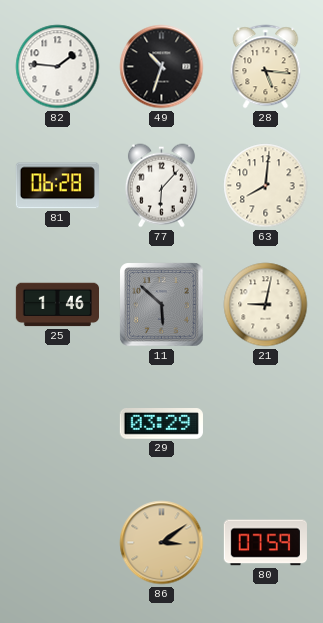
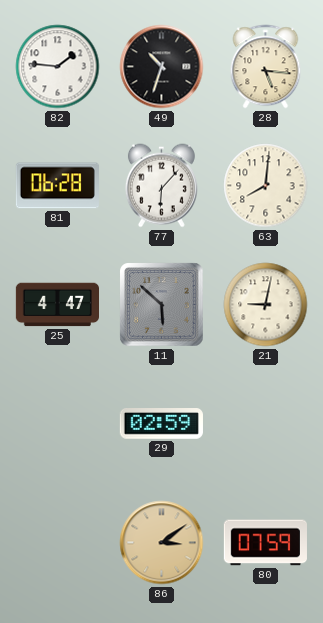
25: 1:46 -> 4:47 (57, 305)
29: 03:29 -> 02:59 (161, 424)
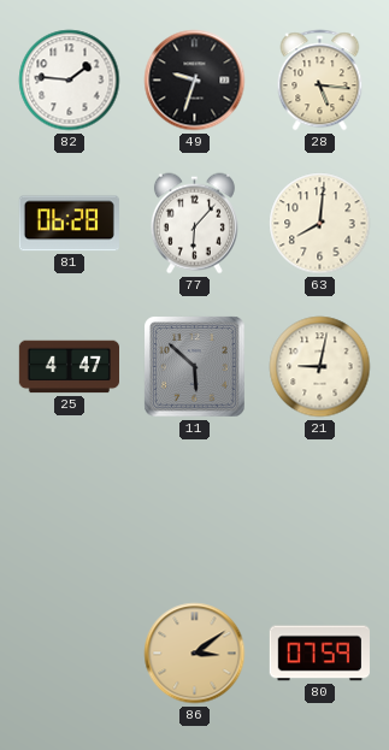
49: 10:33 -> 9:33 (195, 81)
29: 02:59 -> none (161, 424)
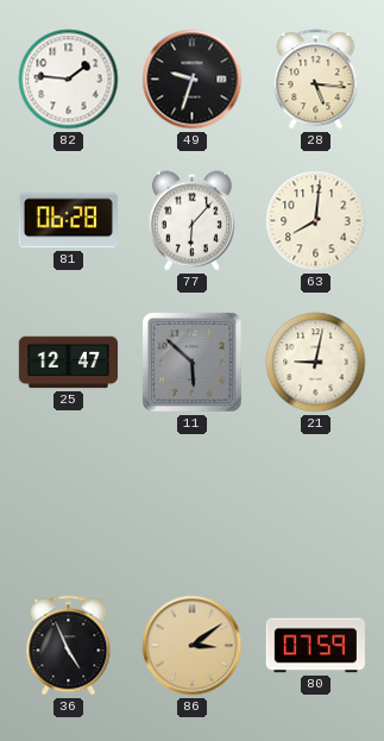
25: 4:47 -> 12:47 (68, 363)
36: none -> 4:56 (69, 646)
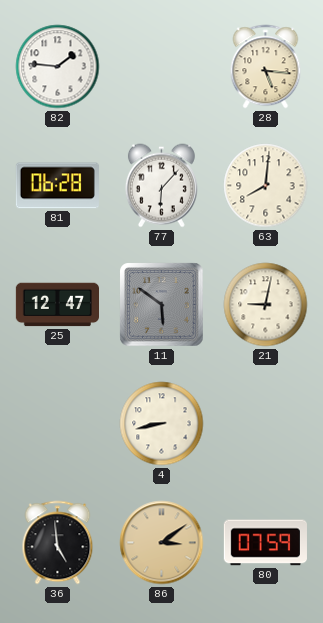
49: 9:33 -> none (193, 80)
11: 5:52 -> 5:51 (162, 305)
4: none -> 8:43 (162, 424)
36: 4:56 -> 4:59 (58, 543)
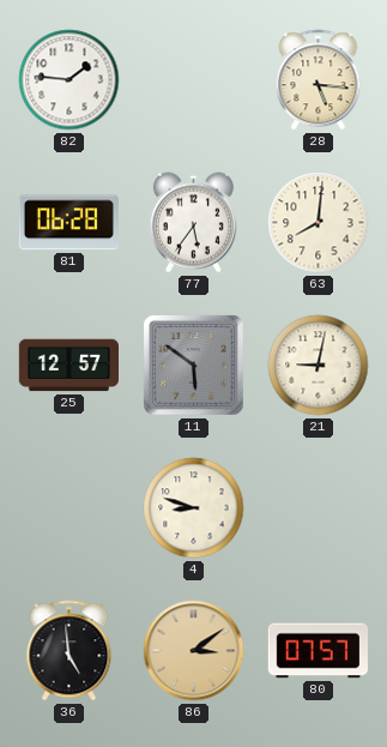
77: 6:07 -> 5:36 (193, 223)
25: 12:47 -> 12:57 (68, 366)
4: 8:43 -> 8:48 (194, 508)
80: 07:59 -> 07:57 (318, 651)
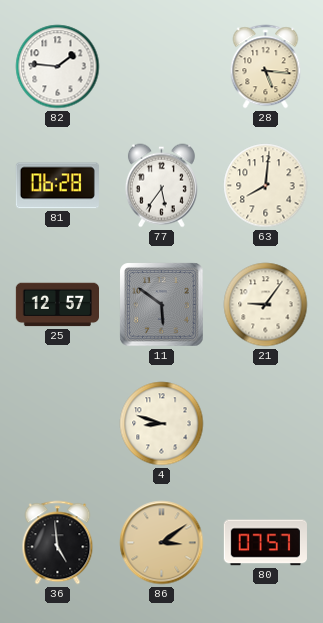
21: 9:02 -> 9:06 (266, 305)
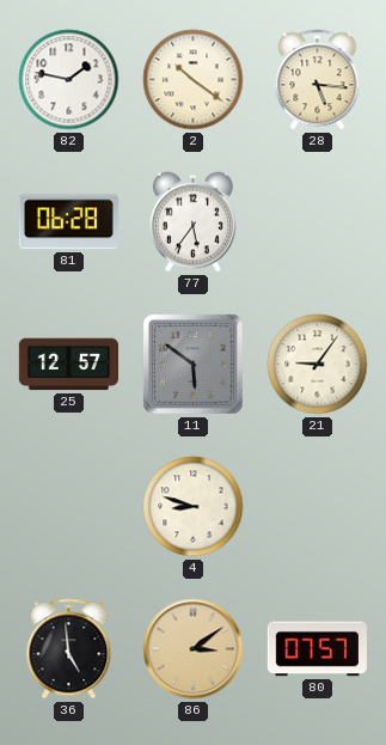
82: 1:46 -> 1:47 (69, 80)
2: none -> 10:21 (194, 80)
63: 8:01 -> none (266, 186)
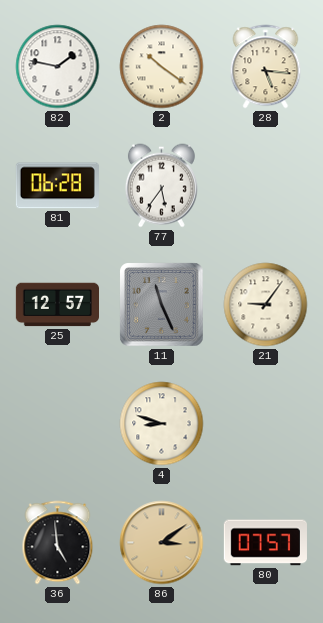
11: 5:51 -> 11:26 (162, 305)
